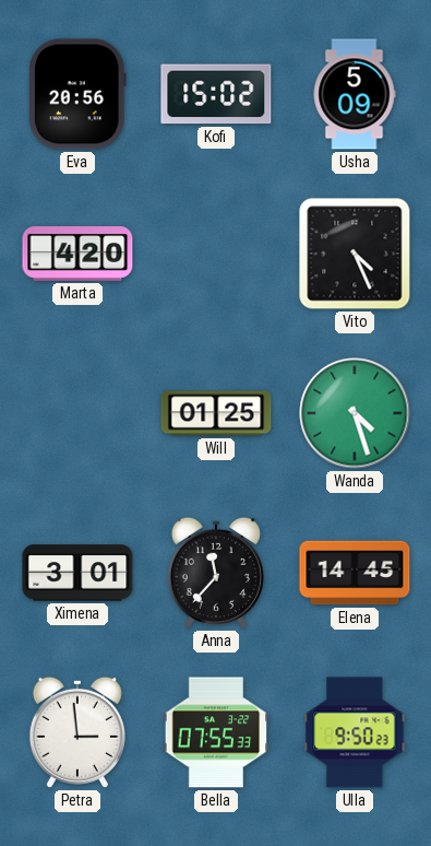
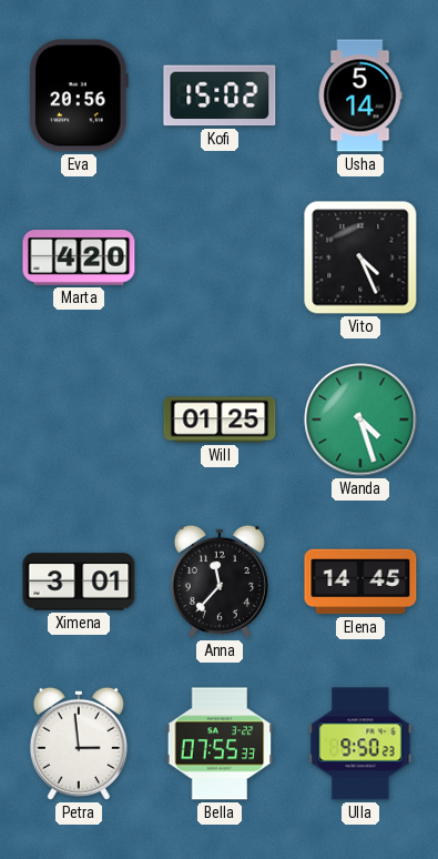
Usha: 5:09 -> 5:14 (360, 95)
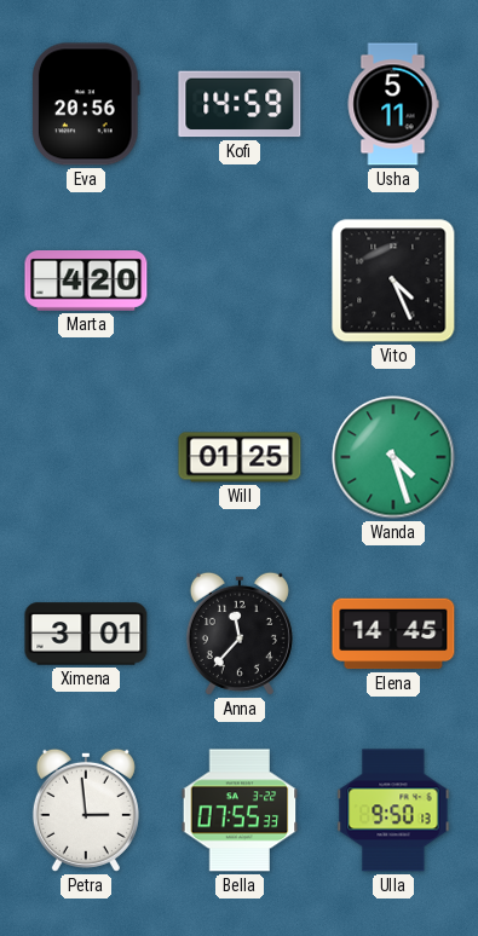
Kofi: 15:02 -> 14:59 (240, 104)
Usha: 5:14 -> 5:11 (393, 104)
Ulla: 9:50:23 -> 9:50:13 (393, 810)
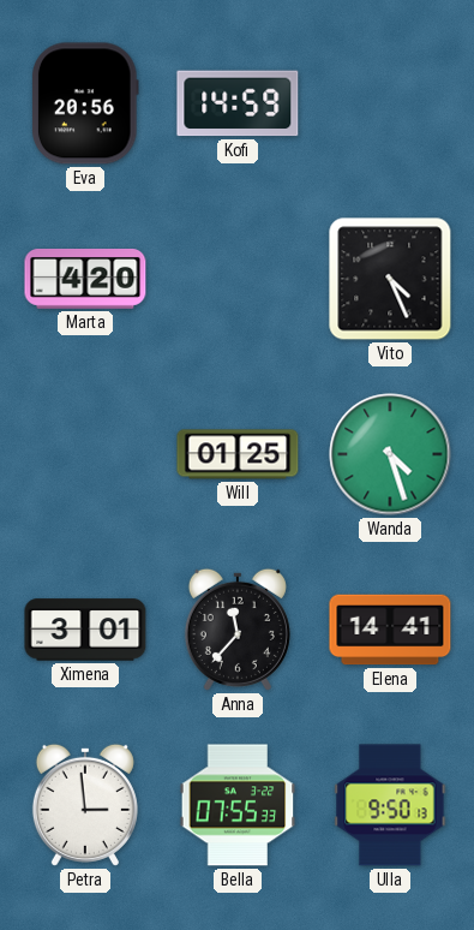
Usha: 5:11 -> none (393, 104)
Elena: 14:45 -> 14:41 (390, 630)
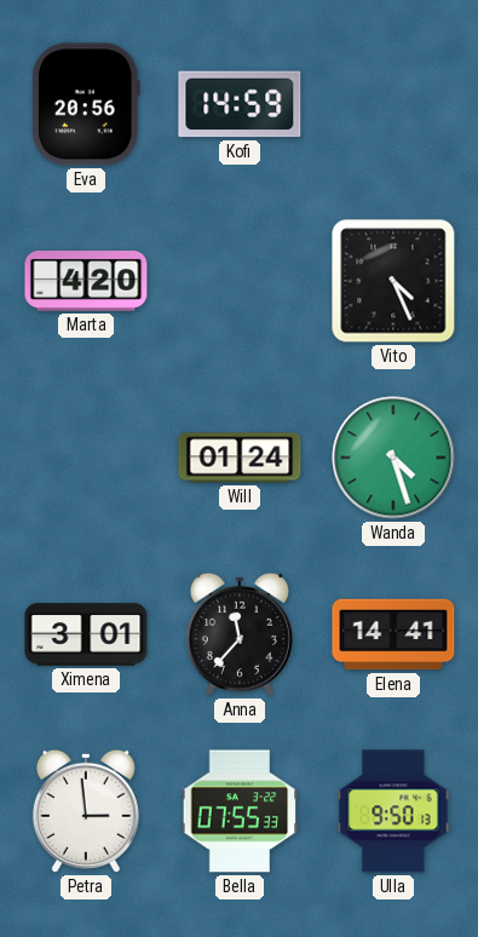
Will: 01:25 -> 01:24 (240, 458)
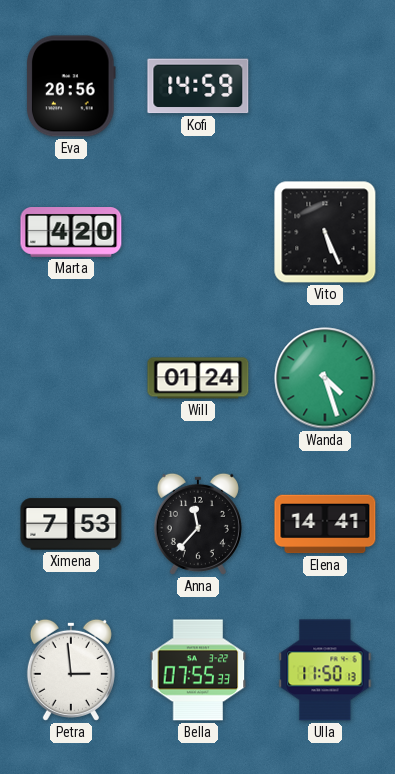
Vito: 4:26 -> 5:26 (325, 232)
Ximena: 3:01 -> 7:53 (71, 524)
Ulla: 9:50 -> 11:50 (325, 670)
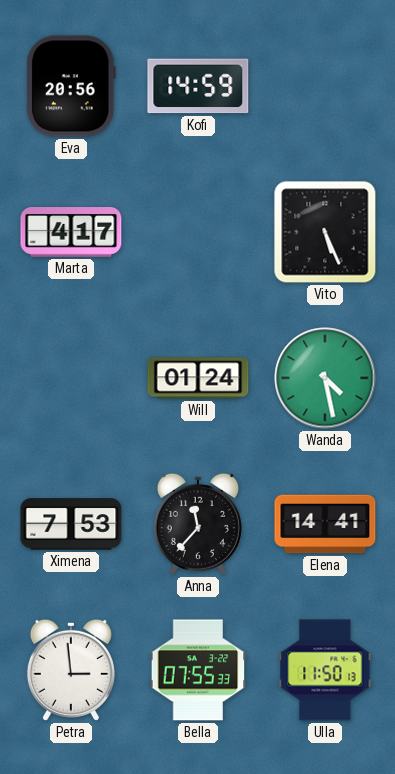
Marta: 4:20 -> 4:17 (71, 233)
Wanda: 4:27 -> 4:28 (325, 378)
